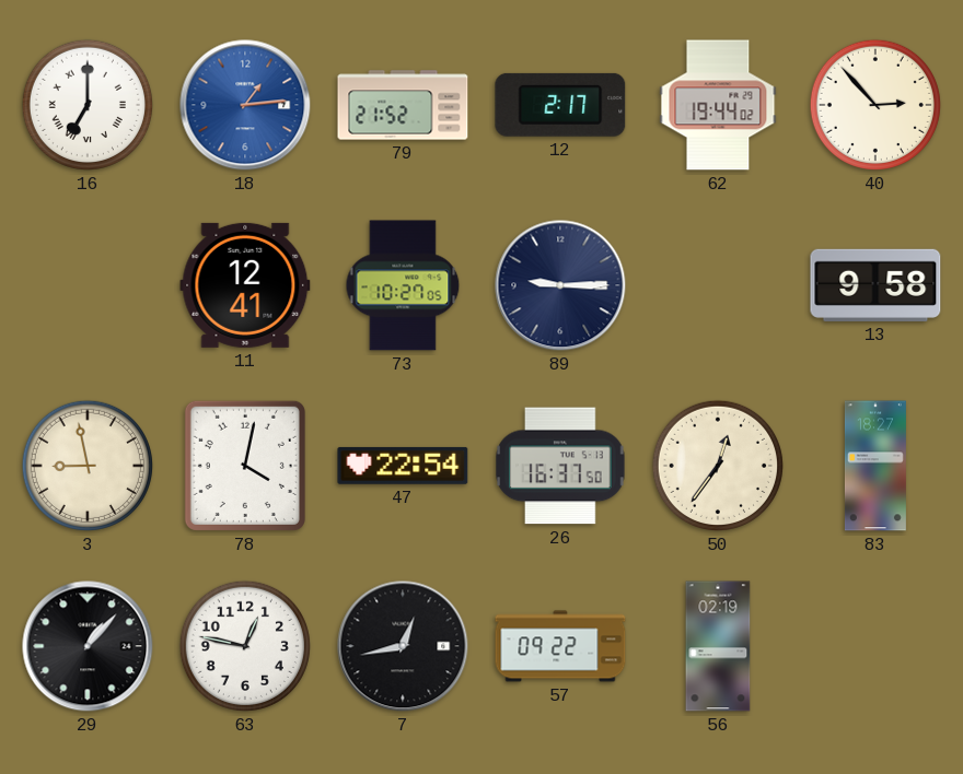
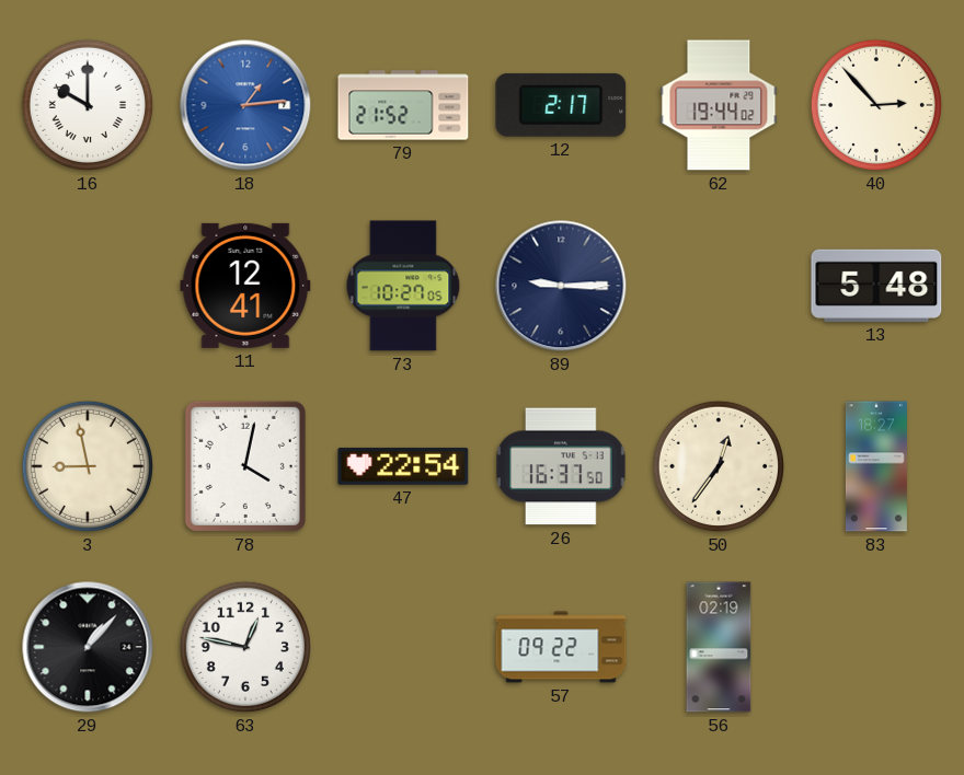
16: 7:00 -> 10:00 (88, 105)
13: 9:58 -> 5:48 (876, 286)
7: 12:43 -> none (403, 646)
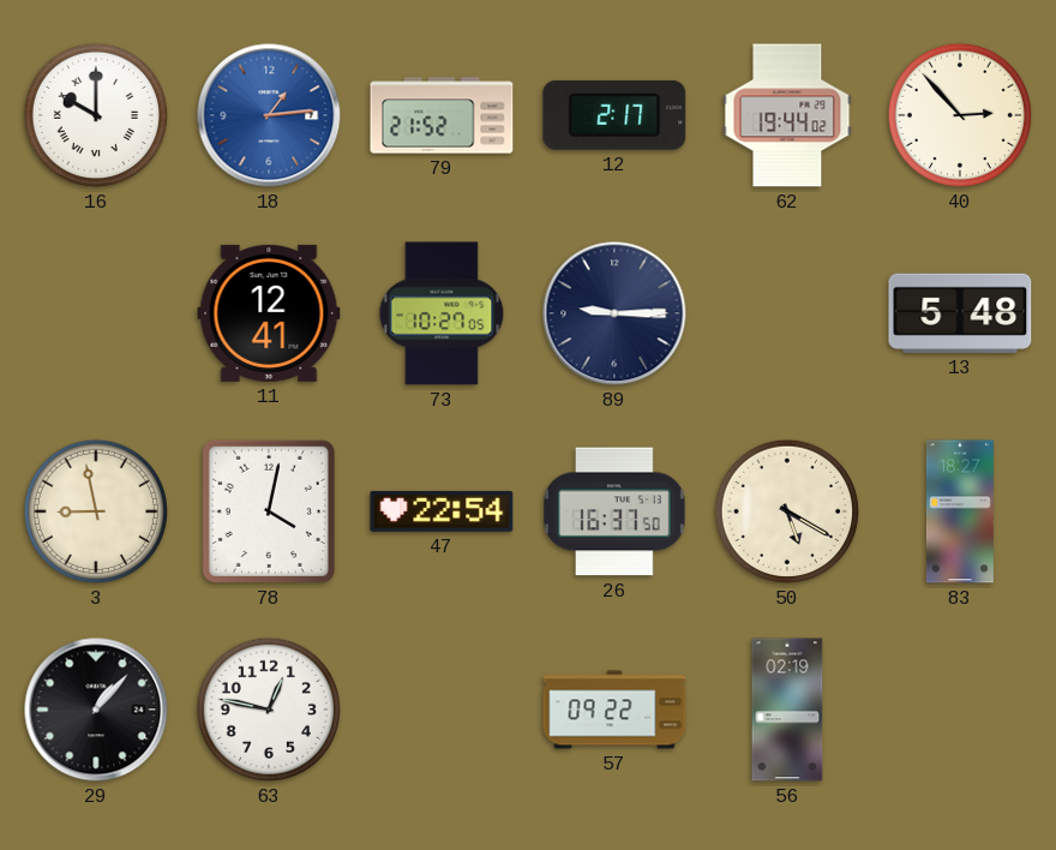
50: 12:36 -> 5:20 (787, 511)
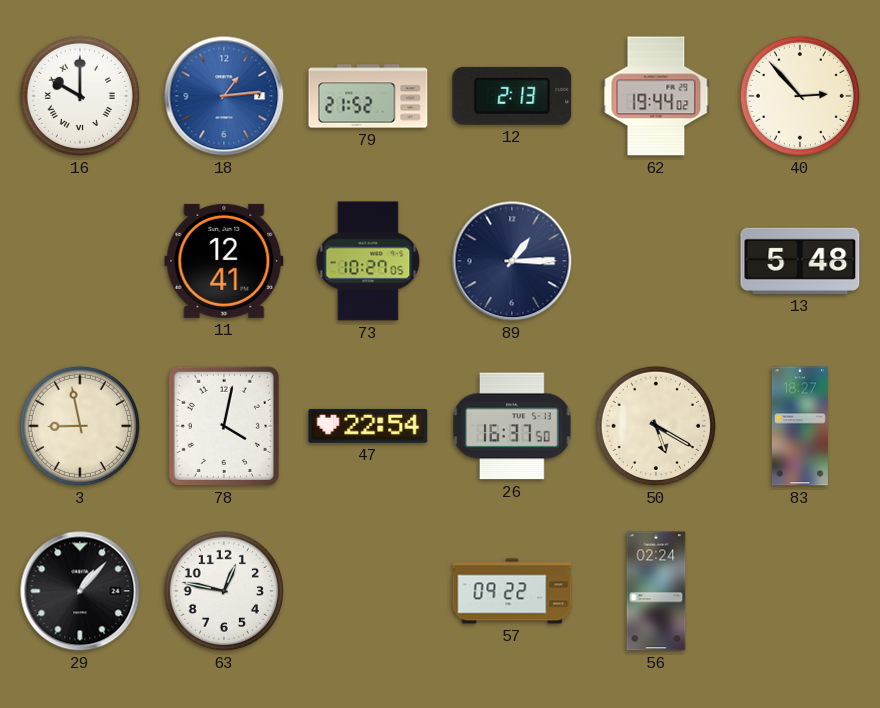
12: 2:17 -> 2:13 (512, 96)
89: 9:15 -> 1:15 (512, 261)
56: 02:19 -> 02:24 (656, 591)
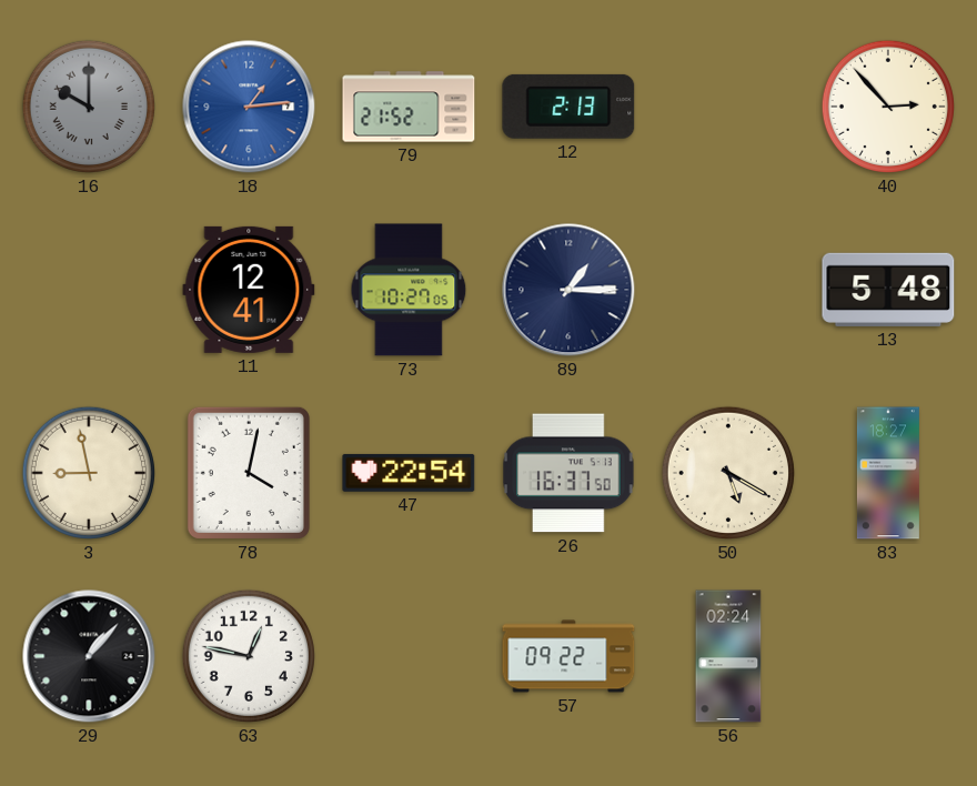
16 dial: white -> grey (89, 107)
62: 19:44 -> none (656, 96)
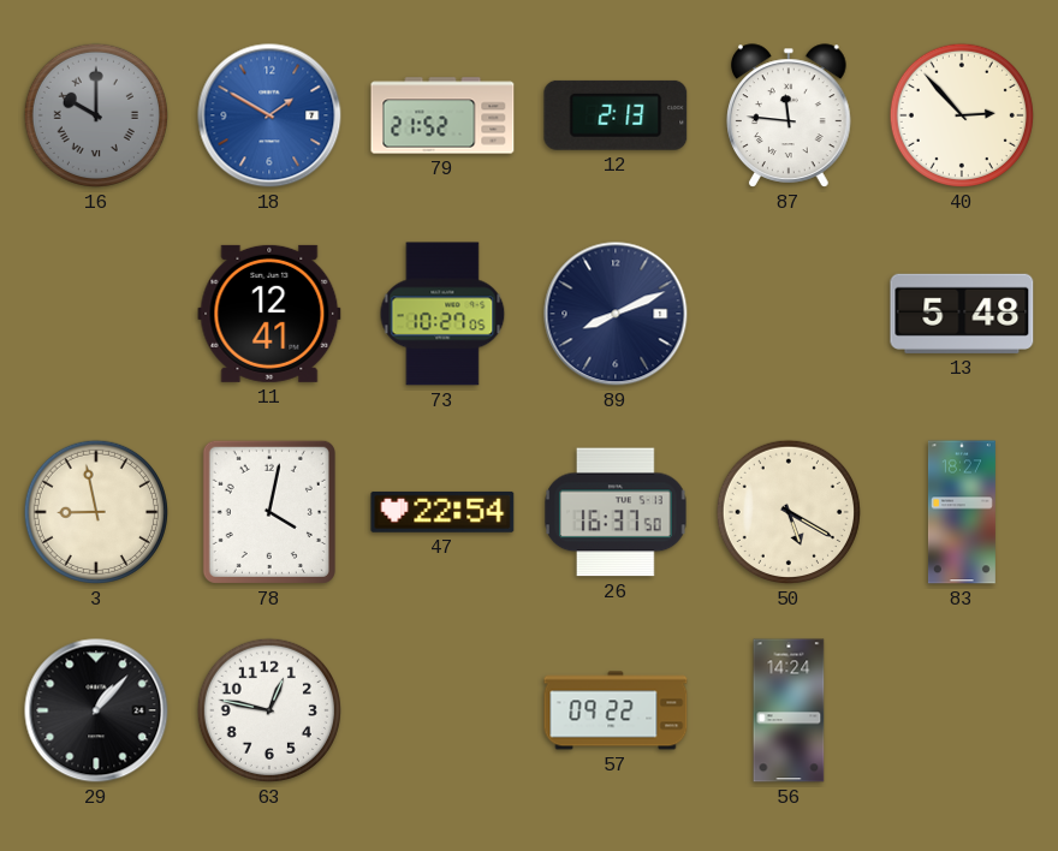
18: 1:14 -> 1:50 (269, 115)
87: none -> 11:46 (790, 115)
89: 1:15 -> 8:11 (616, 314)
56: 02:24 -> 14:24 (789, 710)
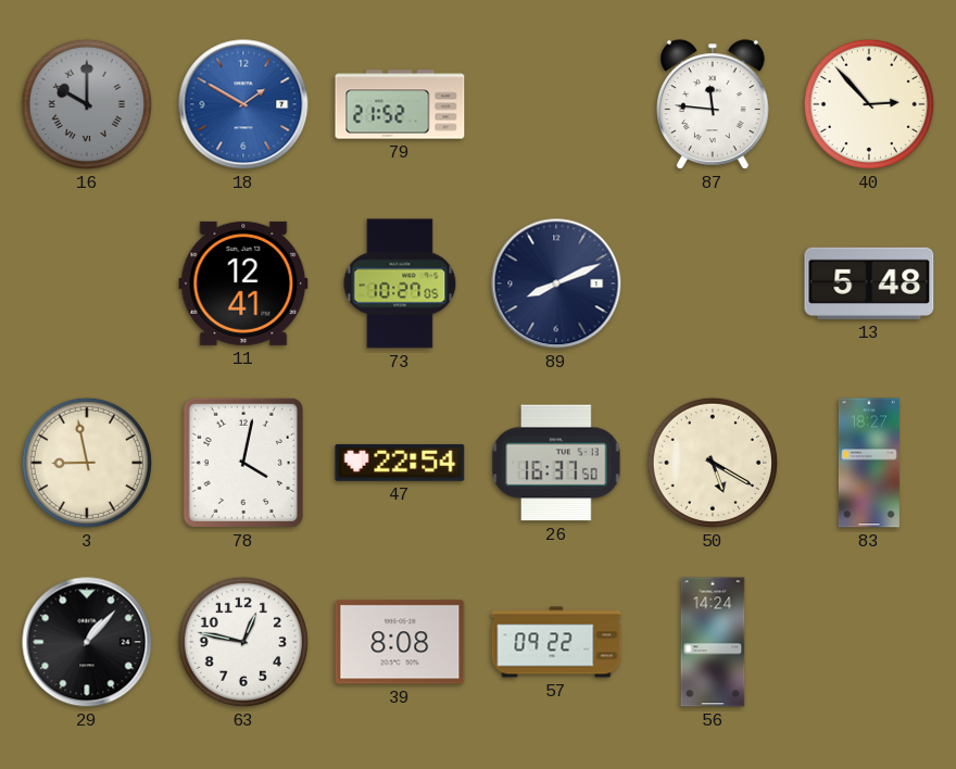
12: 2:13 -> none (616, 115)
39: none -> 8:08 (400, 642)
